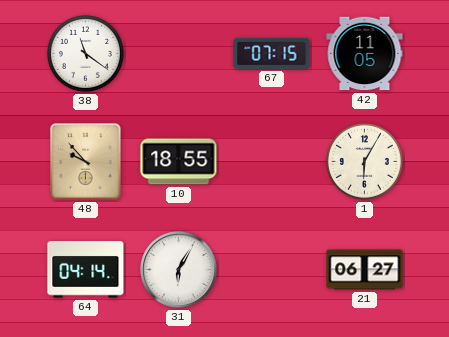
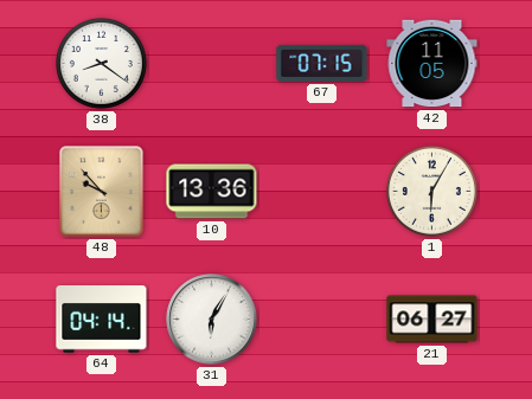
38: 11:21 -> 8:21 (101, 63)
10: 18:55 -> 13:36 (212, 192)
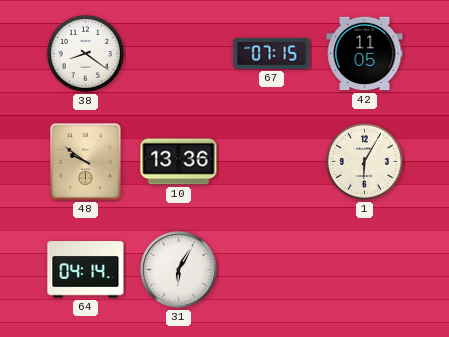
48: 9:53 -> 9:51 (86, 162)
21: 06:27 -> none (432, 320)
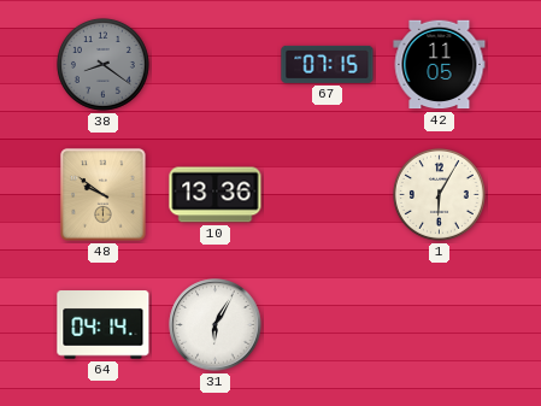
38 dial: white -> grey (102, 64)
